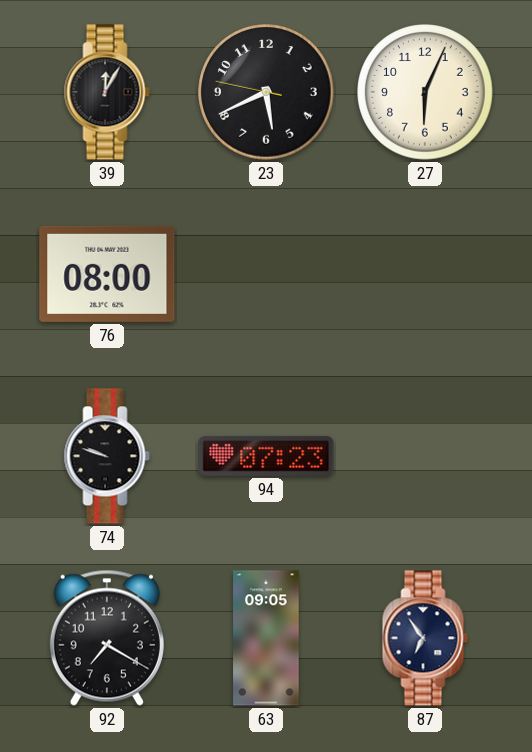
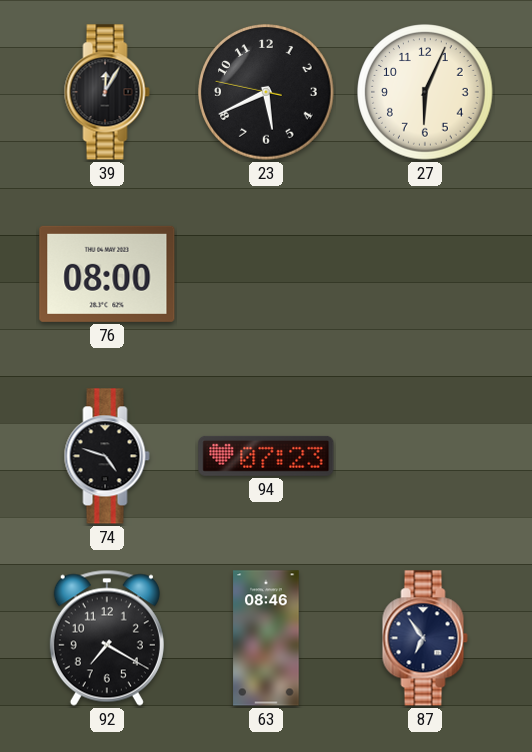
74: 9:48 -> 4:48 (107, 456)
63: 09:05 -> 08:46 (266, 638)
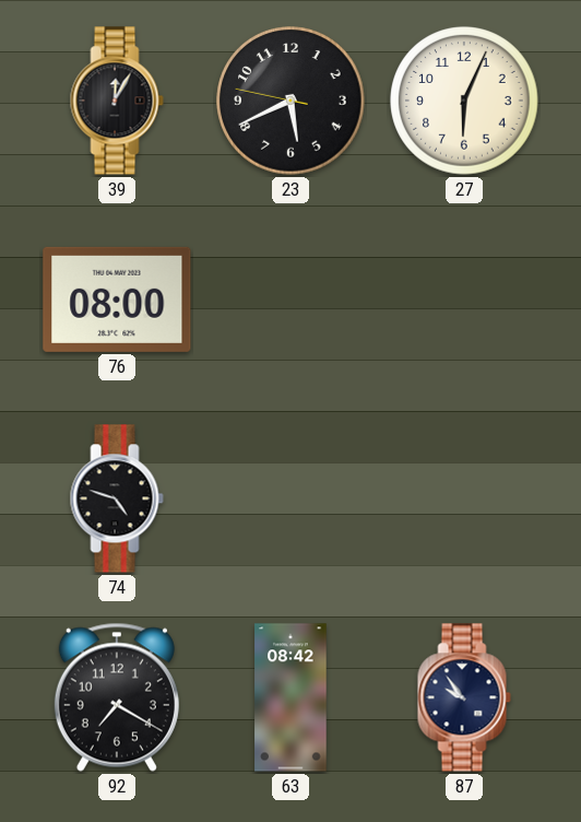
94: 07:23 -> none (266, 456)
63: 08:46 -> 08:42 (290, 697)
87: 6:54 -> 9:54 (464, 697)
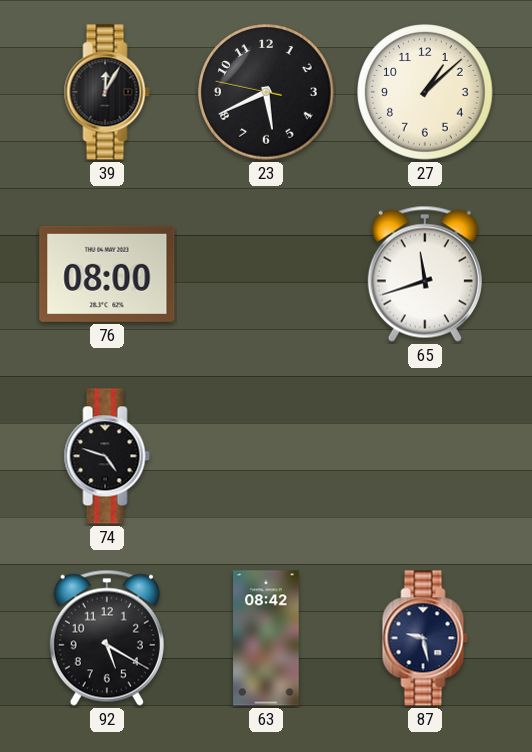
27: 6:04 -> 1:08 (425, 92)
65: none -> 11:42 (425, 274)
92: 7:20 -> 5:20 (107, 638)
87: 9:54 -> 9:28 (425, 638)
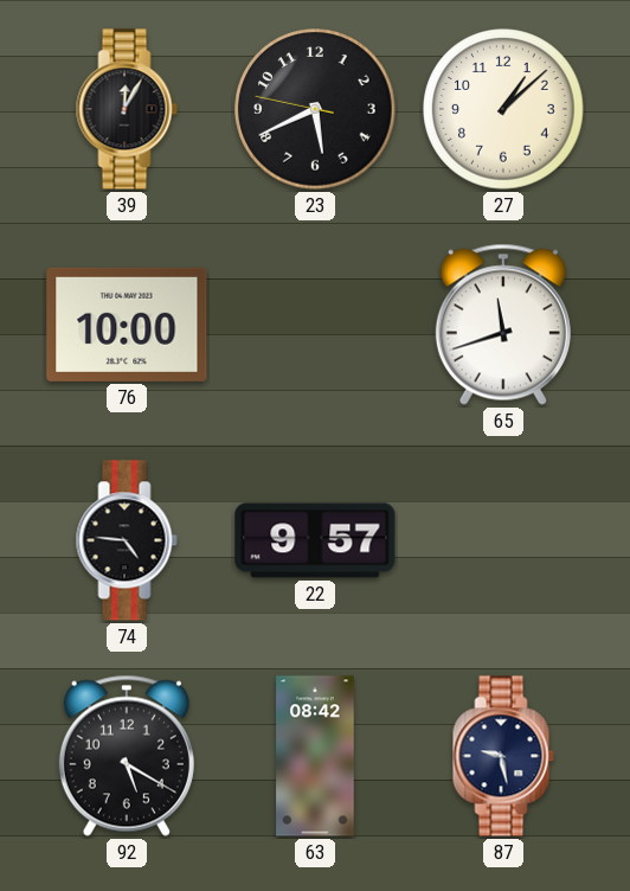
76: 08:00 -> 10:00 (127, 325)
74: 4:48 -> 4:46 (127, 540)
22: none -> 9:57 (315, 540)
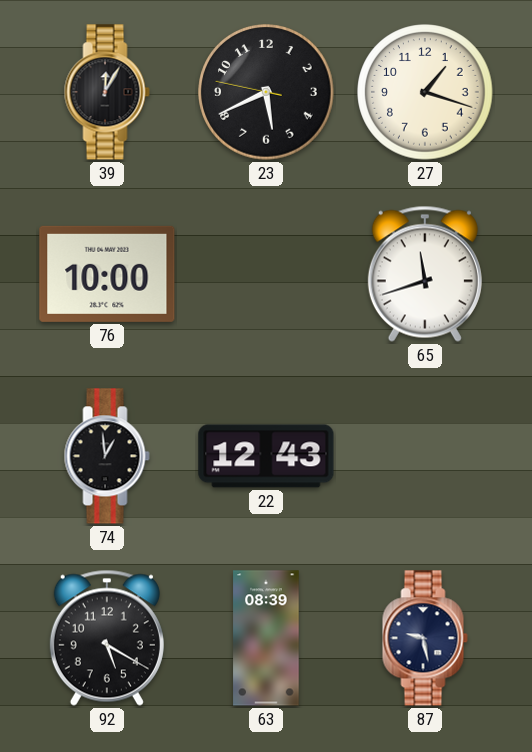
27: 1:08 -> 1:18 (425, 92)
74: 4:46 -> 12:59 (107, 456)
22: 9:57 -> 12:43 (266, 456)
63: 08:42 -> 08:39 (266, 638)
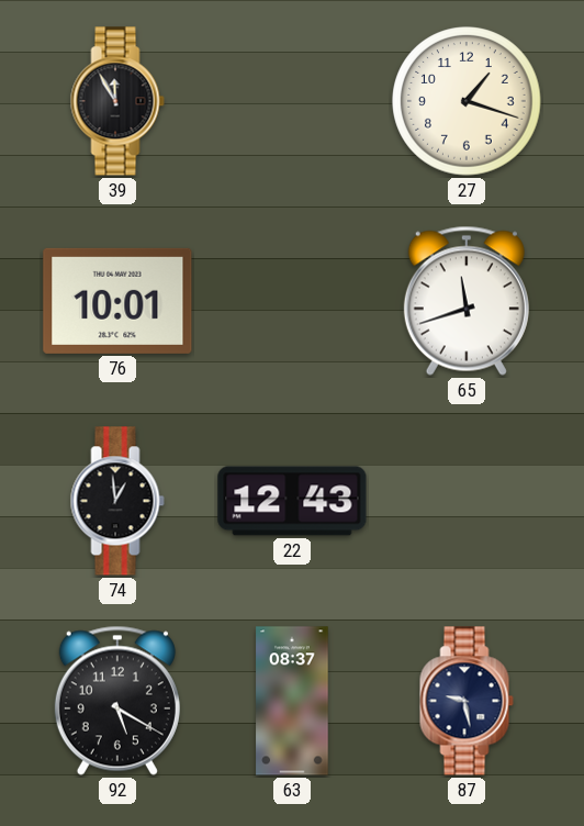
39: 12:05 -> 11:55 (117, 101)
23: 5:40 -> none (266, 92)
76: 10:00 -> 10:01 (117, 301)
63: 08:39 -> 08:37 (292, 701)
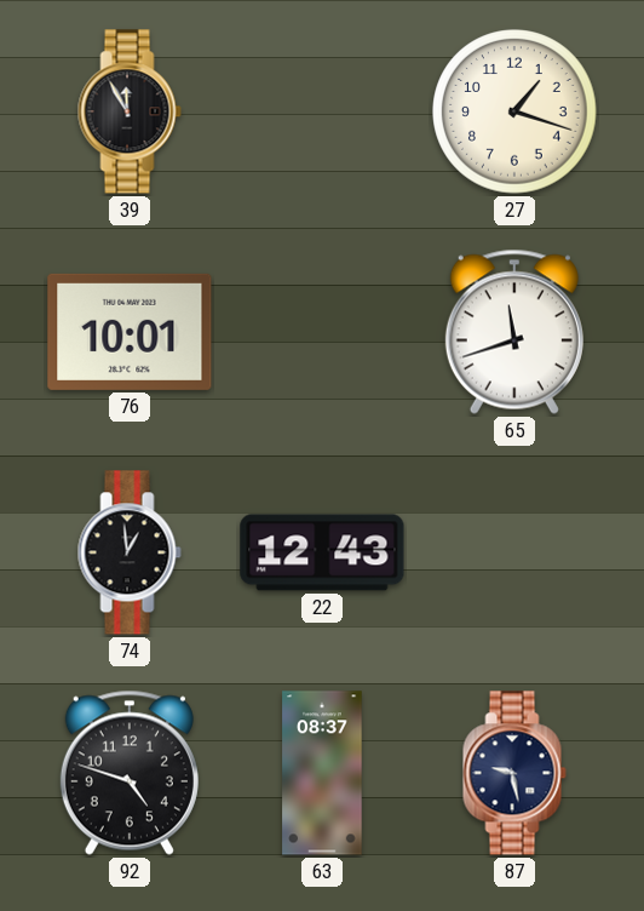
92: 5:20 -> 4:48 (130, 773)
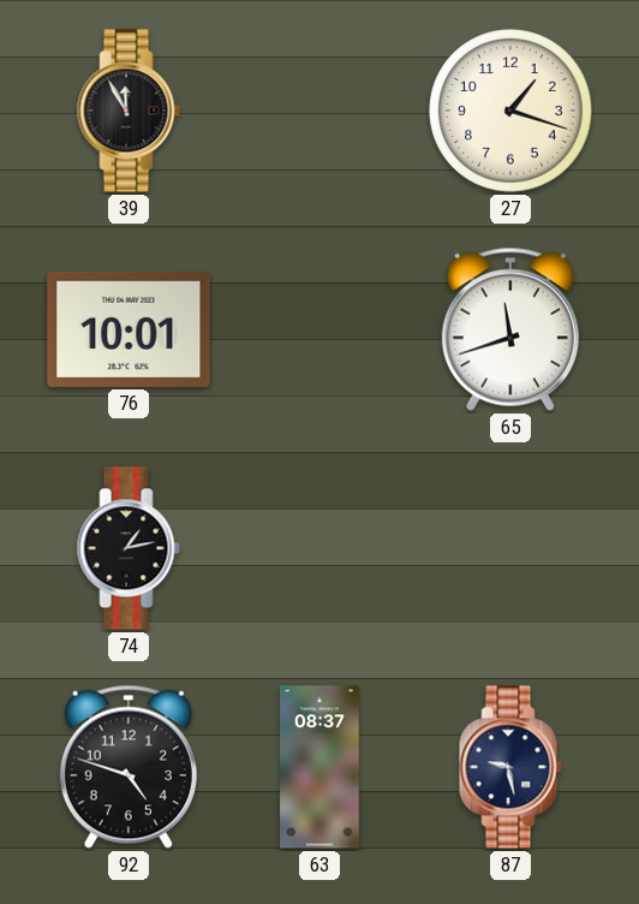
74: 12:59 -> 1:13 (129, 548)
22: 12:43 -> none (322, 552)
